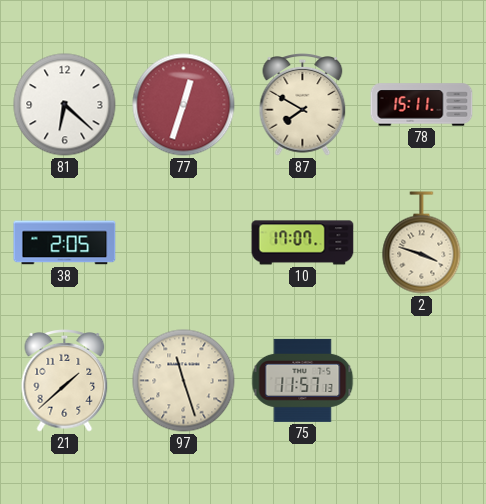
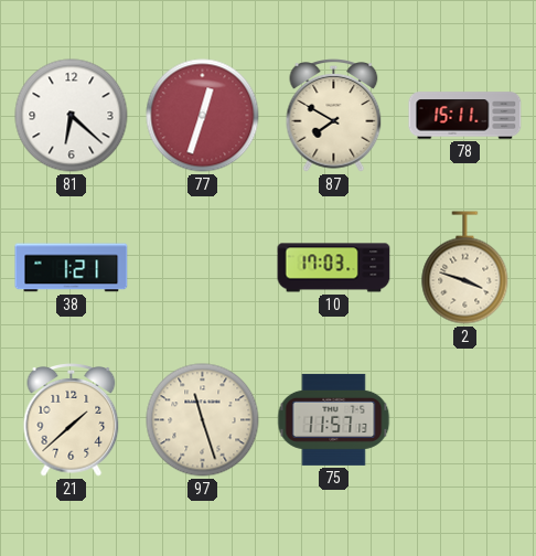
38: 2:05 -> 1:21 (72, 268)
10: 17:07 -> 17:03 (334, 268)
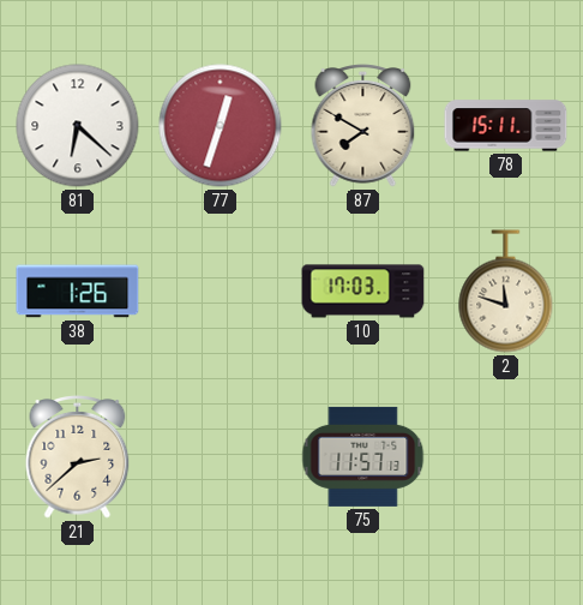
38: 1:21 -> 1:26 (78, 292)
2: 3:48 -> 11:48 (506, 292)
21: 1:38 -> 2:38 (78, 457)
97: 11:27 -> none (203, 420)
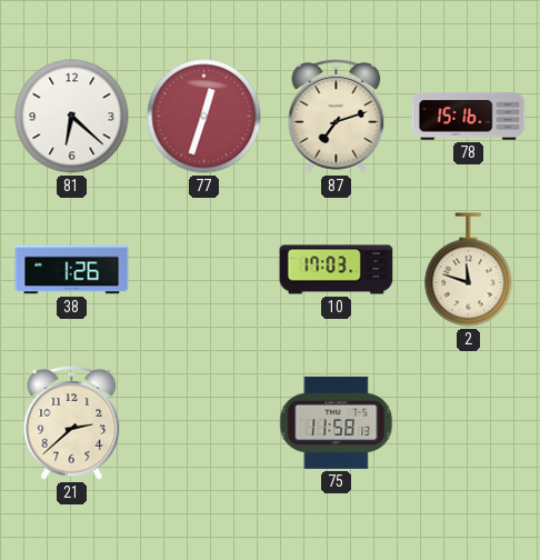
87: 7:50 -> 7:12 (337, 117)
78: 15:11 -> 15:16 (469, 117)
75: 11:57 -> 11:58 (337, 422)
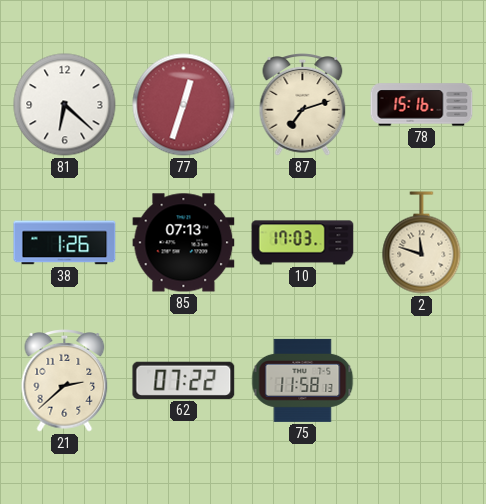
85: none -> 07:13 (184, 243)
62: none -> 07:22 (184, 380)
